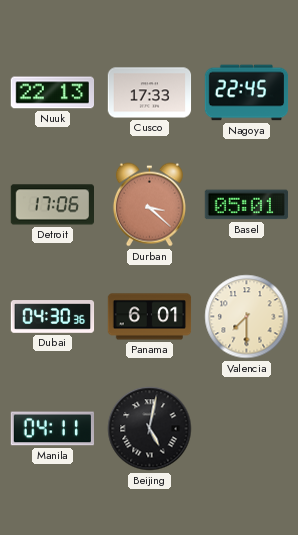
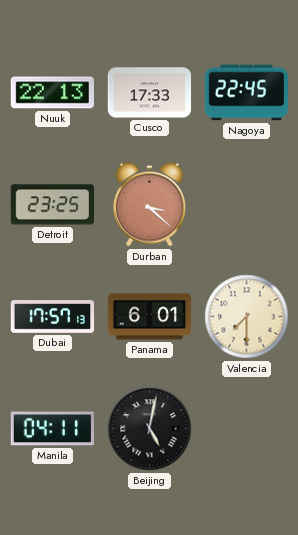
Detroit: 17:06 -> 23:25 (52, 205)
Basel: 05:01 -> none (246, 205)
Dubai: 04:30 -> 17:57 (53, 317)
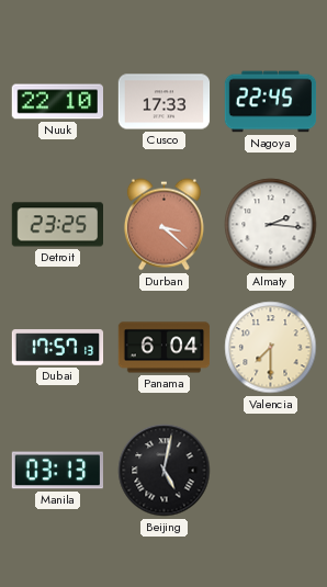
Nuuk: 22:13 -> 22:10 (57, 102)
Almaty: none -> 2:16 (271, 225)
Panama: 6:01 -> 6:04 (165, 348)
Manila: 04:11 -> 03:13 (57, 471)
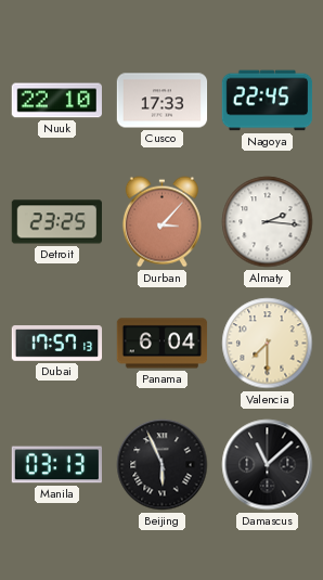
Durban: 3:22 -> 3:07 (161, 222)
Beijing: 5:02 -> 5:56 (163, 465)
Damascus: none -> 11:08 (268, 465)
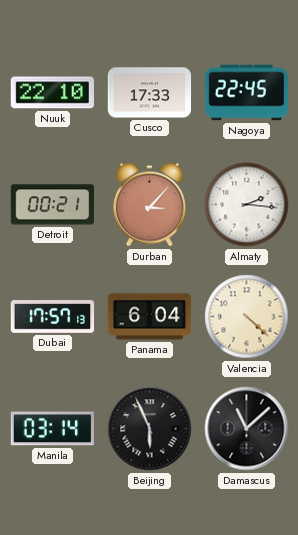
Detroit: 23:25 -> 00:21 (52, 205)
Valencia: 7:30 -> 4:22 (247, 317)
Manila: 03:13 -> 03:14 (52, 429)
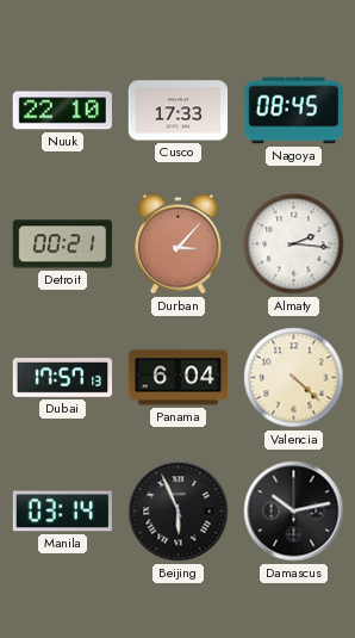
Nagoya: 22:45 -> 08:45 (294, 111)
Damascus: 11:08 -> 10:13 (294, 512)
